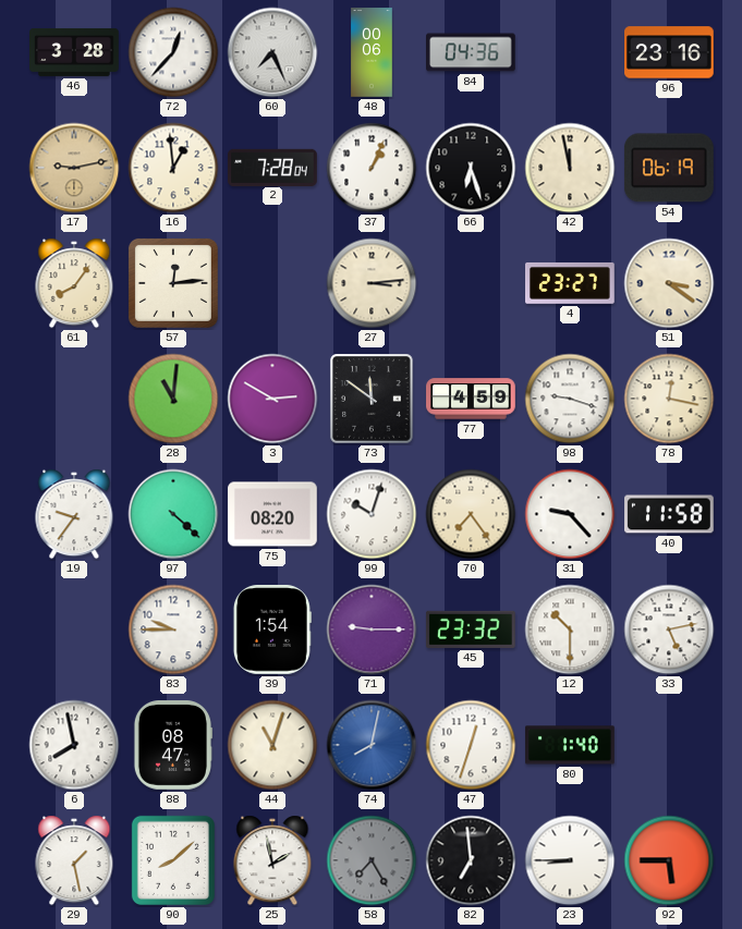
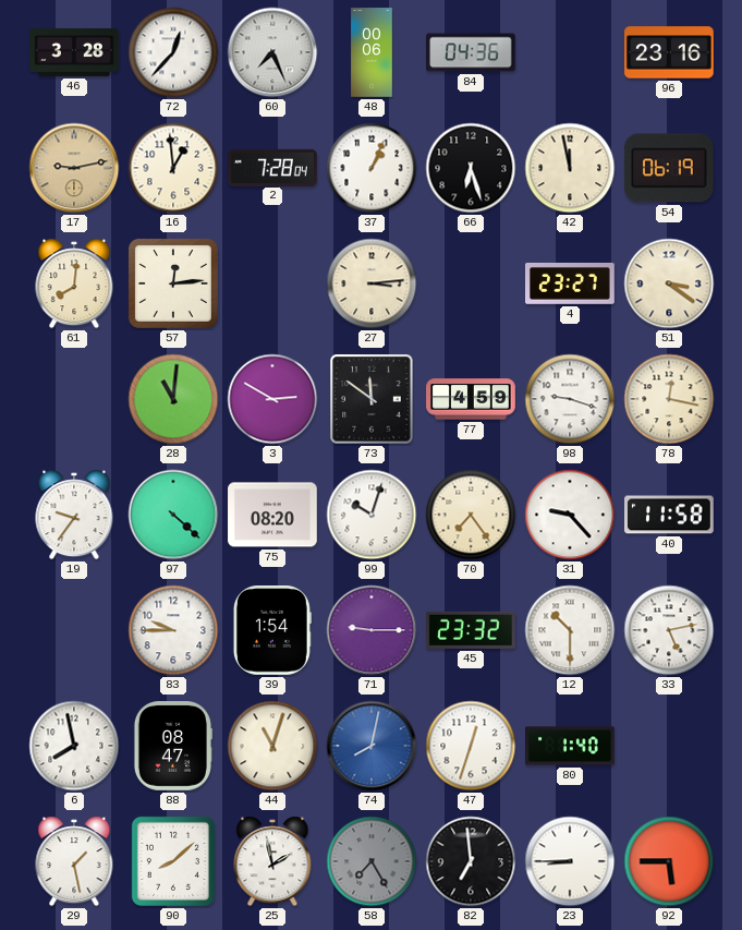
61: 8:06 -> 8:01 (74, 283)
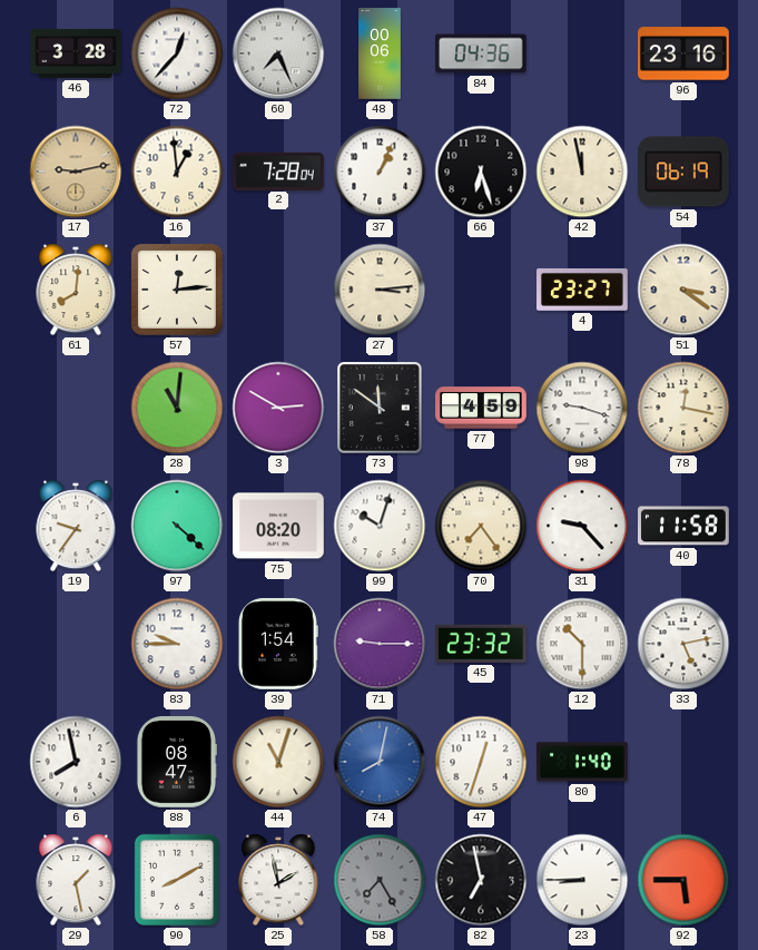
90: 8:08 -> 8:10 (177, 880)
82: 6:59 -> 6:58 (481, 880)
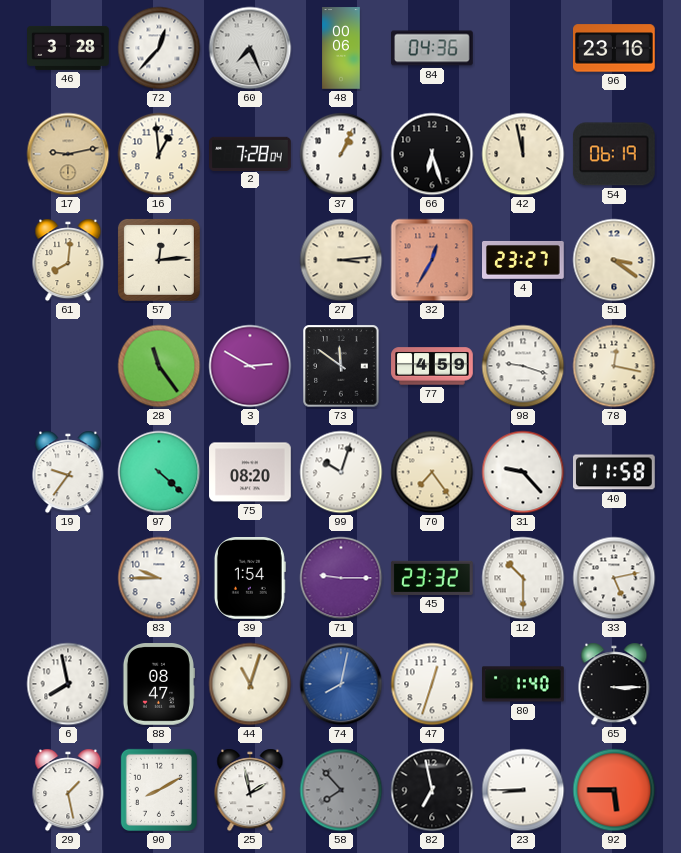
32: none -> 12:35 (432, 260)
28: 11:01 -> 11:24 (159, 366)
65: none -> 3:15 (614, 684)
58: 7:25 -> 7:53 (341, 790)
